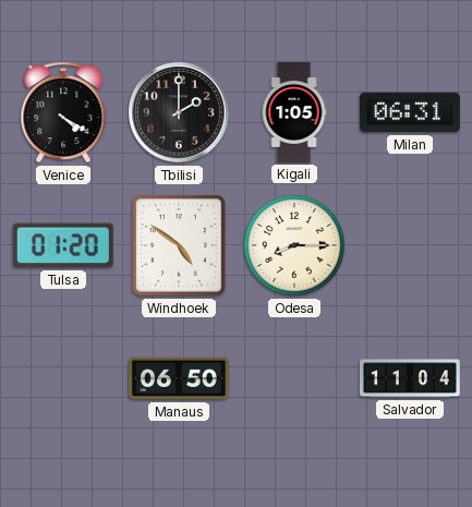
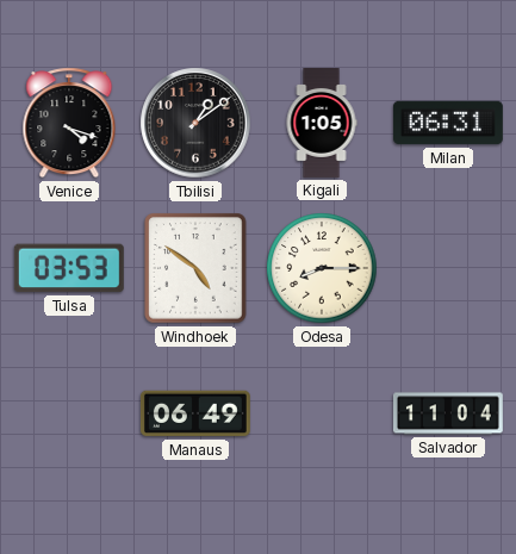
Venice: 4:20 -> 4:18 (69, 123)
Tbilisi: 2:00 -> 1:09 (195, 123)
Tulsa: 01:20 -> 03:53 (69, 268)
Manaus: 06:50 -> 06:49 (195, 413)
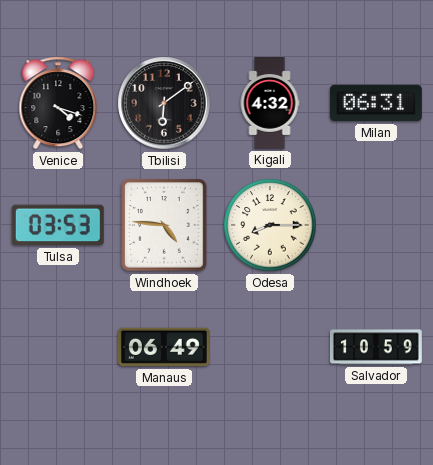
Tbilisi: 1:09 -> 6:09 (164, 103)
Kigali: 1:05 -> 4:32 (270, 104)
Windhoek: 4:51 -> 4:46 (164, 225)
Salvador: 11:04 -> 10:59 (376, 347)
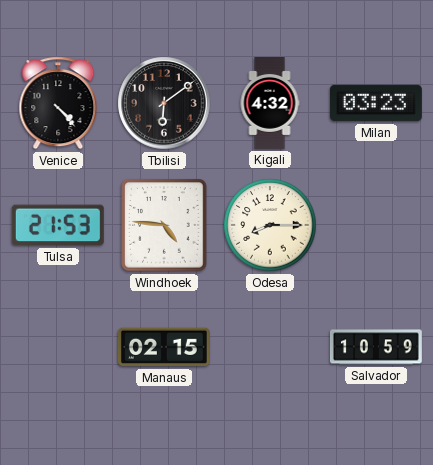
Venice: 4:18 -> 4:23 (58, 103)
Milan: 06:31 -> 03:23 (376, 103)
Tulsa: 03:53 -> 21:53 (58, 225)
Manaus: 06:49 -> 02:15 (164, 347)
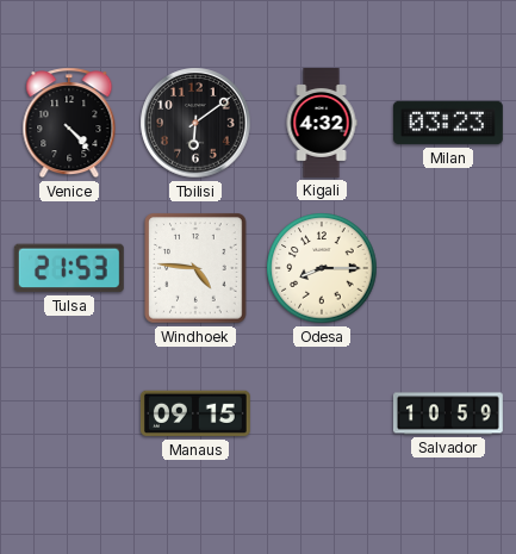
Manaus: 02:15 -> 09:15 (195, 413)
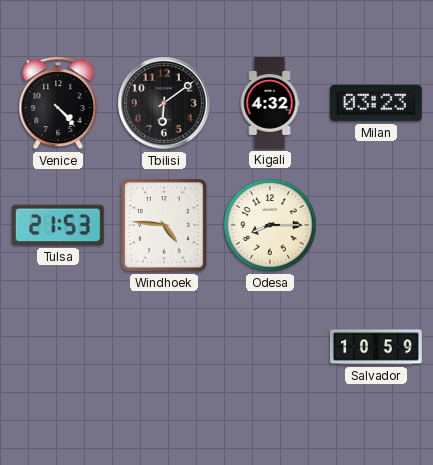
Manaus: 09:15 -> none (195, 413)
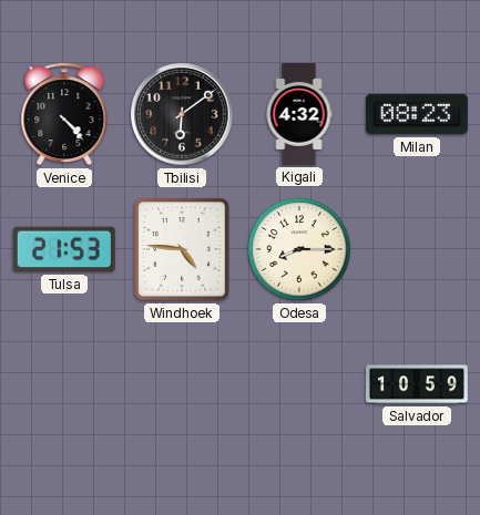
Milan: 03:23 -> 08:23 (417, 114)
